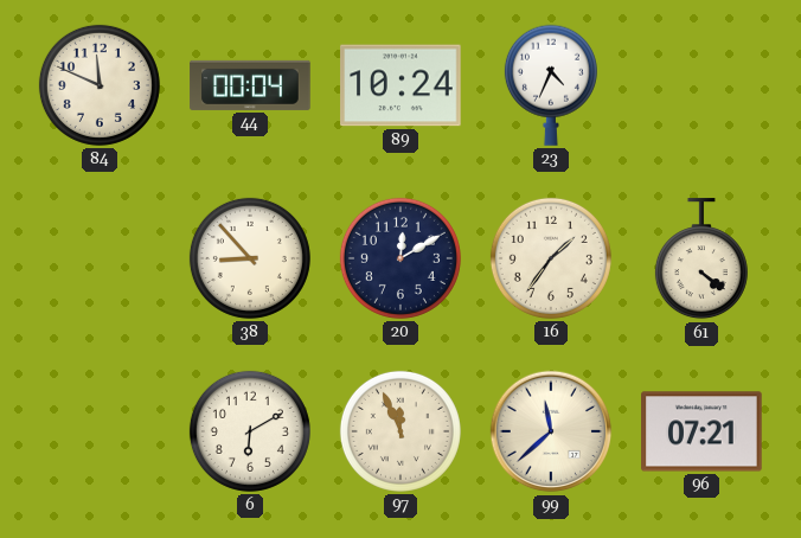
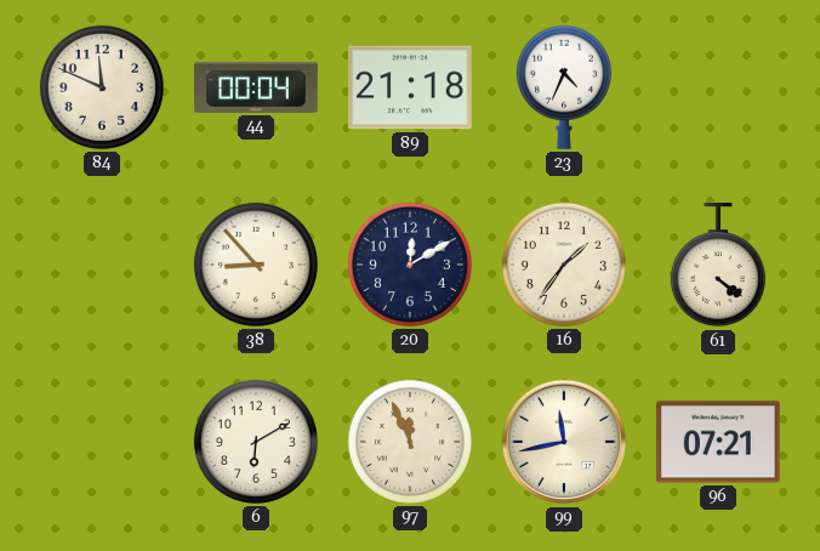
89: 10:24 -> 21:18 (410, 87)
99: 11:38 -> 11:43 (564, 442)
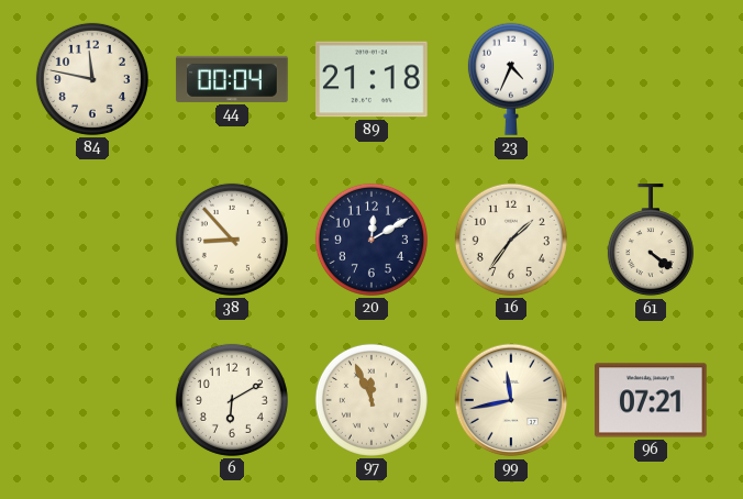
84: 11:49 -> 11:47 (92, 79)
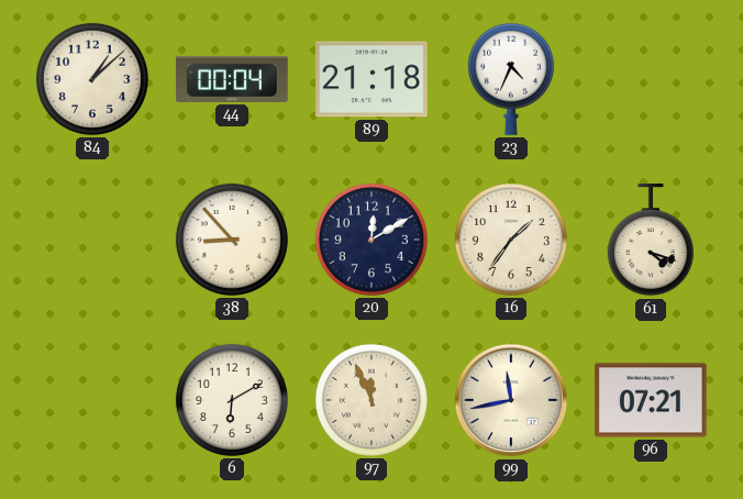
84: 11:47 -> 1:08 (92, 79)
61: 4:21 -> 4:18 (651, 241)
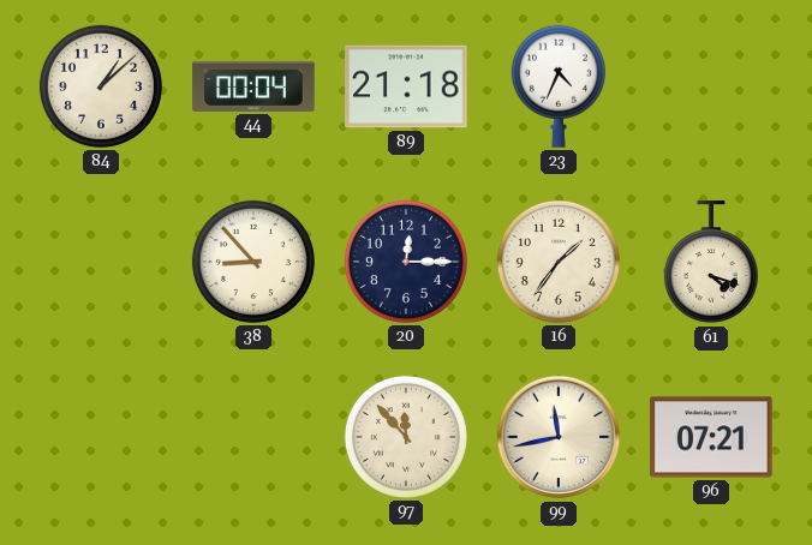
20: 12:10 -> 12:15 (406, 262)
6: 6:10 -> none (232, 400)
97: 11:56 -> 11:53 (406, 437)
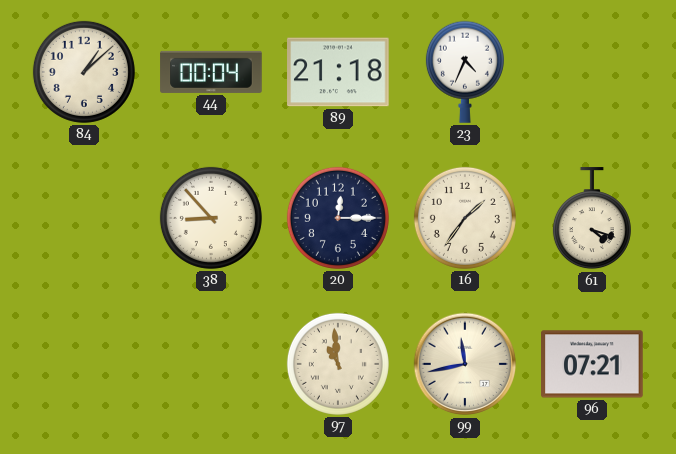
97: 11:53 -> 10:59 (338, 364)
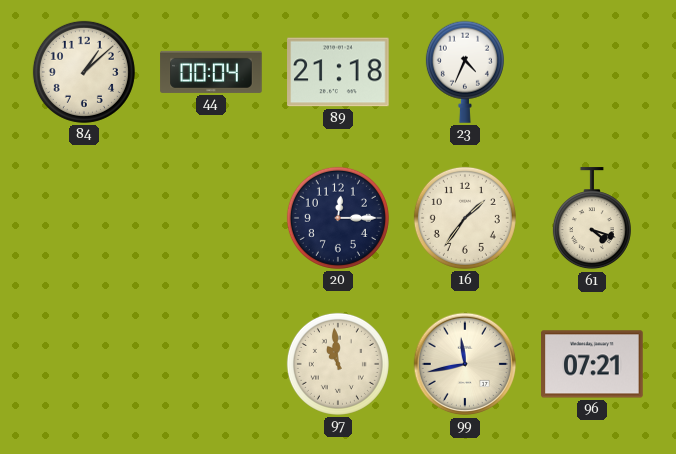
38: 8:53 -> none (211, 218)
